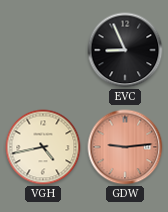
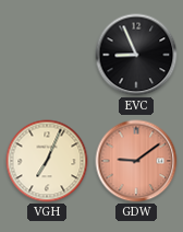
VGH: 4:43 -> 7:04 (47, 161)
GDW: 9:14 -> 9:09 (136, 161)
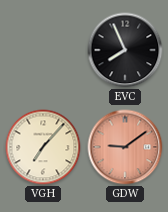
EVC: 8:56 -> 7:56 (125, 50)
VGH: 7:04 -> 7:07 (43, 147)
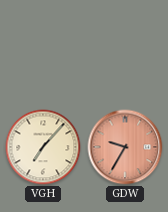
EVC: 7:56 -> none (125, 50)
GDW: 9:09 -> 9:35 (125, 147)
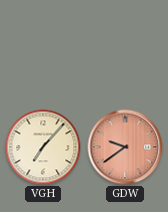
GDW: 9:35 -> 9:39 (125, 147)
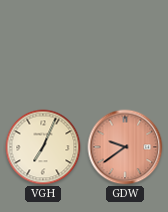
VGH: 7:07 -> 7:04 (43, 147)
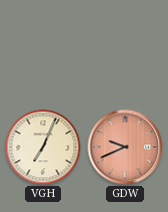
GDW: 9:39 -> 9:41 (125, 147)
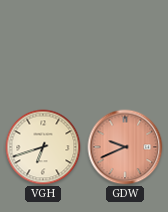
VGH: 7:04 -> 6:42 (43, 147)
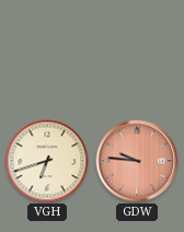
GDW: 9:41 -> 9:46 (137, 161)
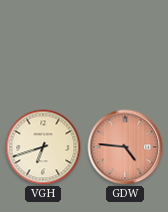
GDW: 9:46 -> 4:46 (125, 147)
